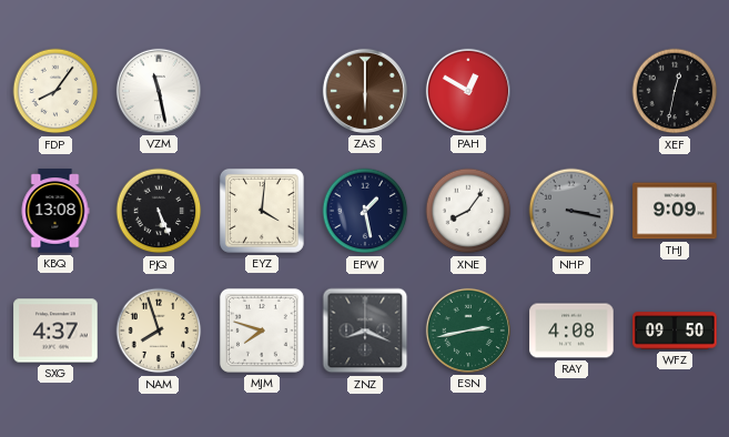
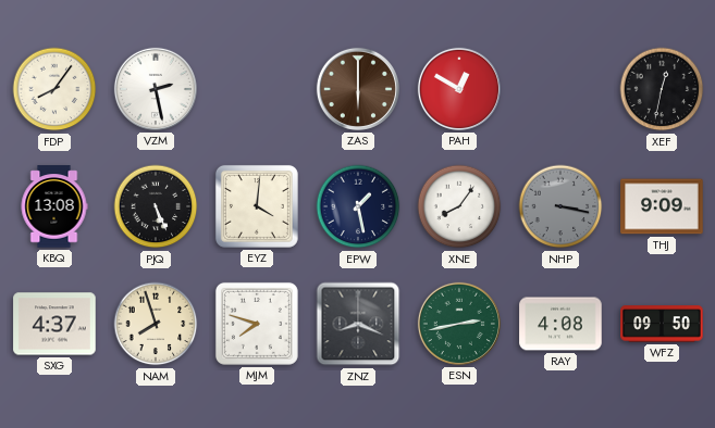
VZM: 11:28 -> 2:28 (156, 89)
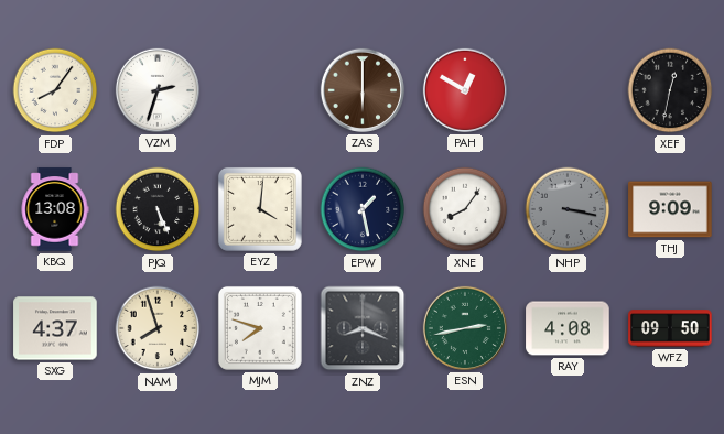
VZM: 2:28 -> 2:33 (158, 90)
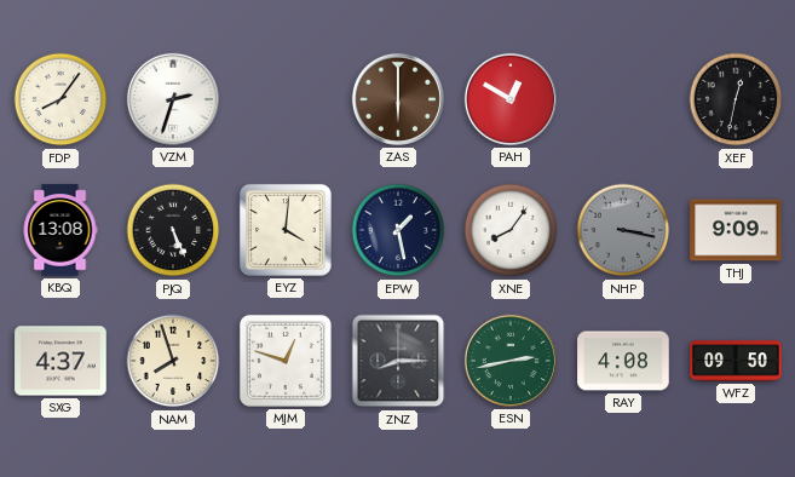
MJM: 7:48 -> 12:48 (286, 361)
ZNZ: 8:19 -> 8:15 (398, 361)
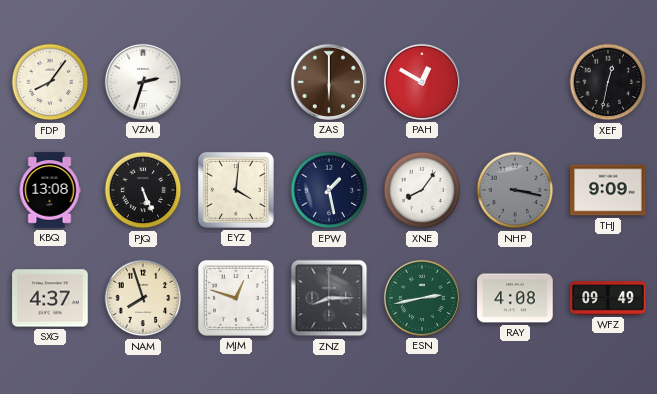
WFZ: 09:50 -> 09:49 (608, 298)
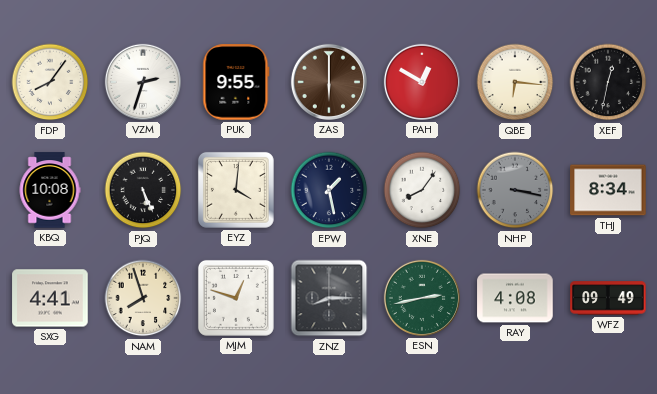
PUK: none -> 9:55 (236, 82)
QBE: none -> 6:16 (515, 82)
KBQ: 13:08 -> 10:08 (50, 190)
THJ: 9:09 -> 8:34 (608, 190)
SXG: 4:37 -> 4:41 (50, 298)
